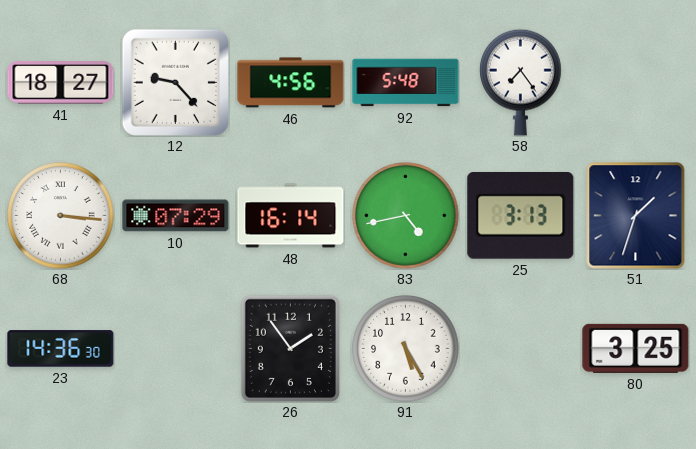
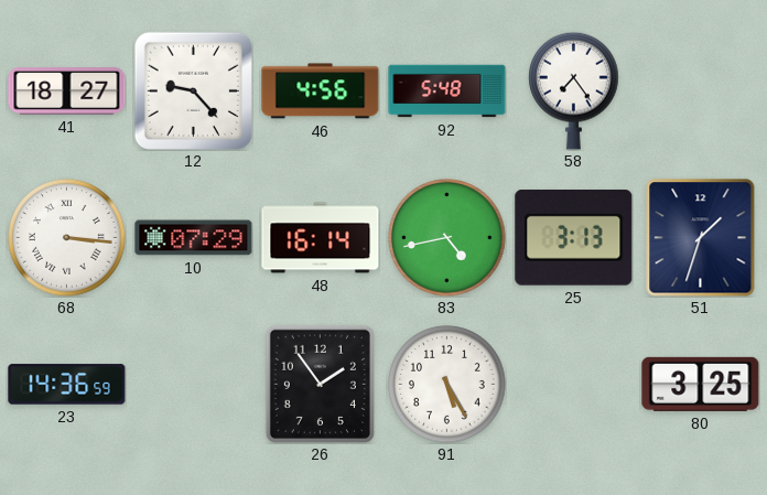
23: 14:36:30 -> 14:36:59 (67, 385)
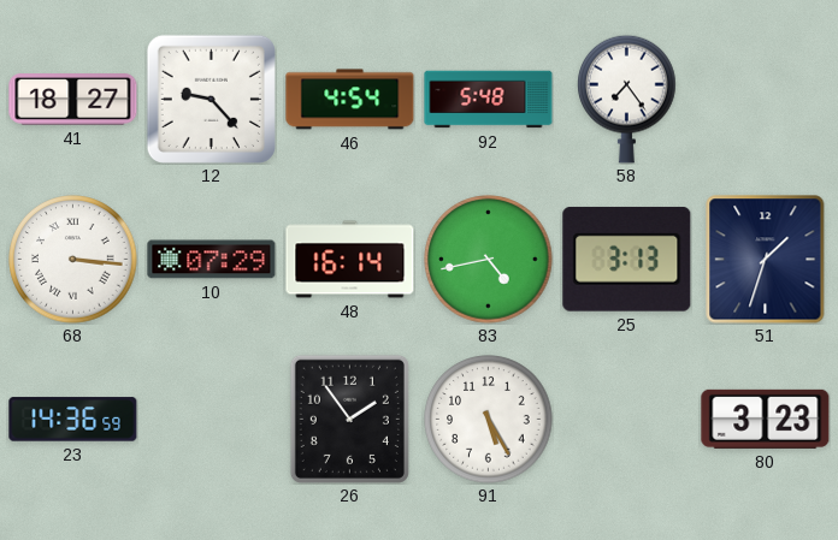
46: 4:56 -> 4:54 (350, 100)
80: 3:25 -> 3:23 (766, 419)
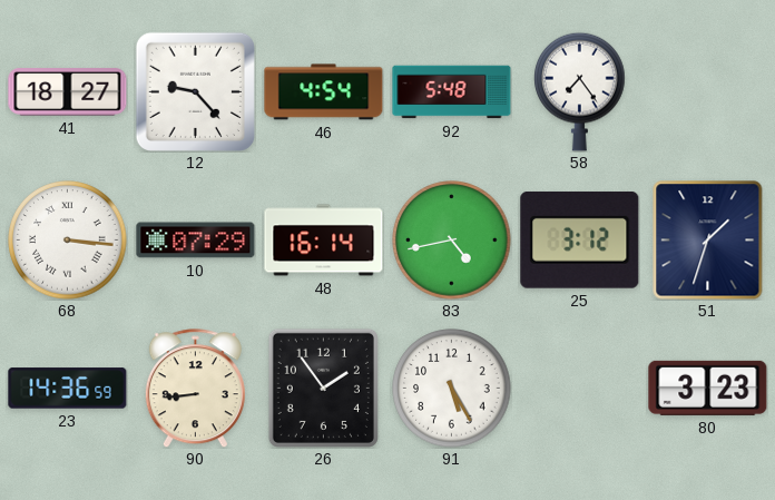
25: 3:13 -> 3:12 (580, 239)
90: none -> 8:44 (195, 389)
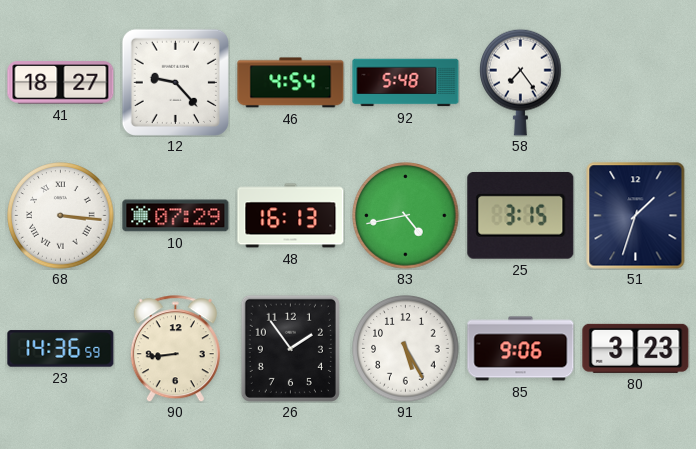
48: 16:14 -> 16:13 (291, 216)
25: 3:12 -> 3:15 (521, 215)
85: none -> 9:06 (521, 349)
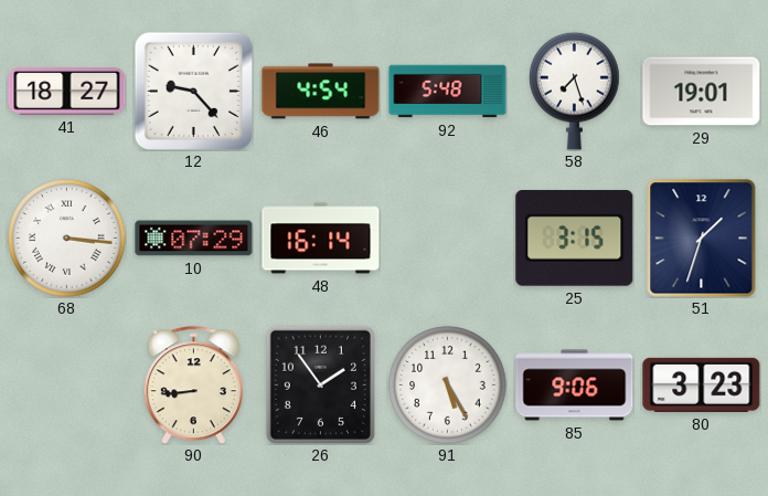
58: 7:24 -> 7:27 (575, 91)
29: none -> 19:01 (702, 92)
48: 16:13 -> 16:14 (321, 239)
83: 4:43 -> none (406, 216)
23: 14:36 -> none (61, 349)
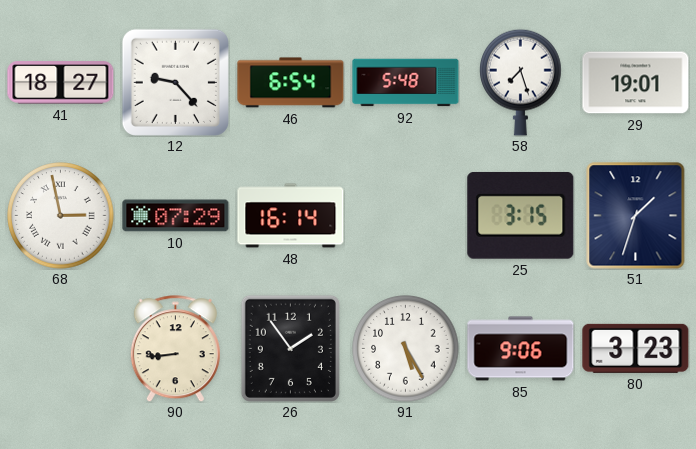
46: 4:54 -> 6:54 (291, 83)
68: 3:16 -> 2:58 (61, 216)
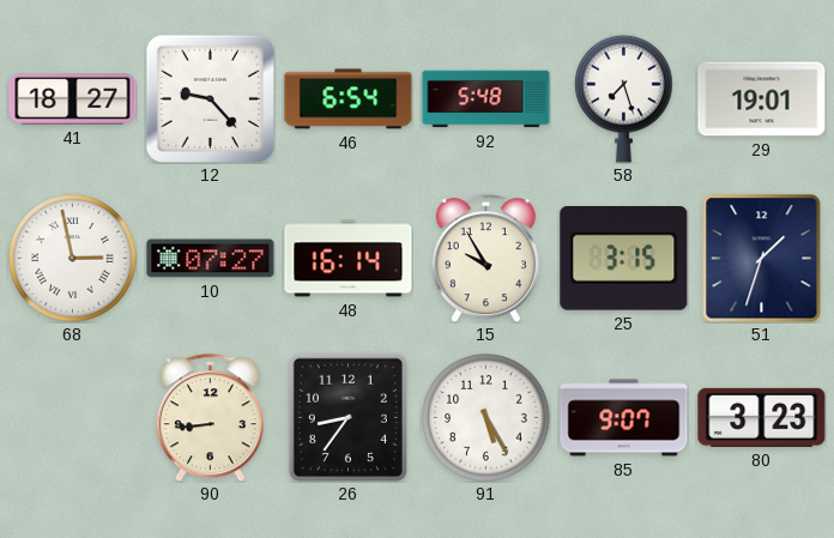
10: 07:29 -> 07:27 (211, 259)
15: none -> 9:55 (485, 259)
26: 1:54 -> 8:36 (347, 417)
85: 9:06 -> 9:07 (624, 418)
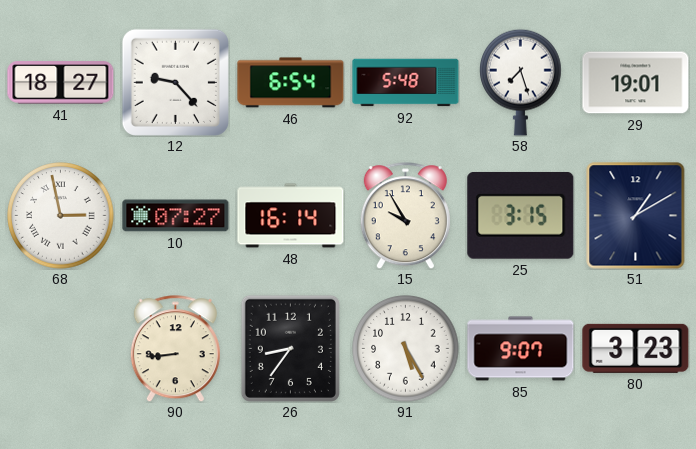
51: 1:33 -> 1:10 (636, 216)
